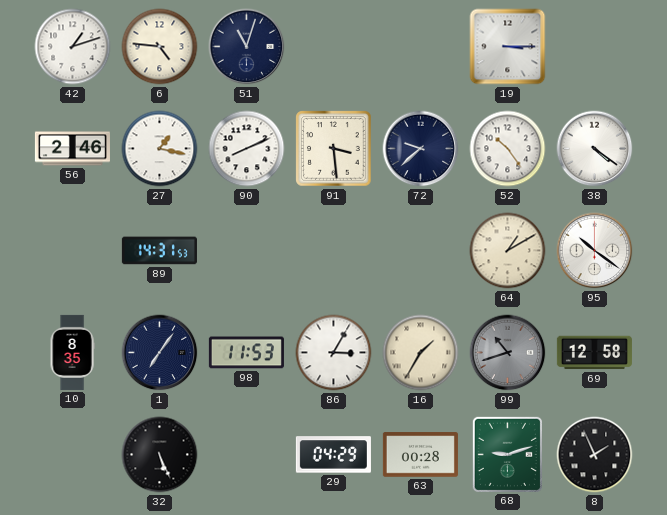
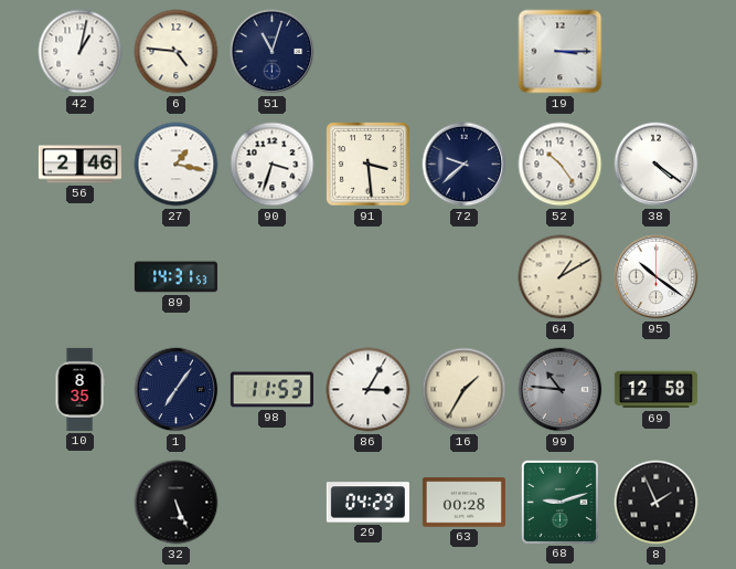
42: 1:12 -> 1:02 (81, 52)
90: 8:11 -> 3:33 (273, 165)
99: 10:42 -> 10:46 (561, 390)
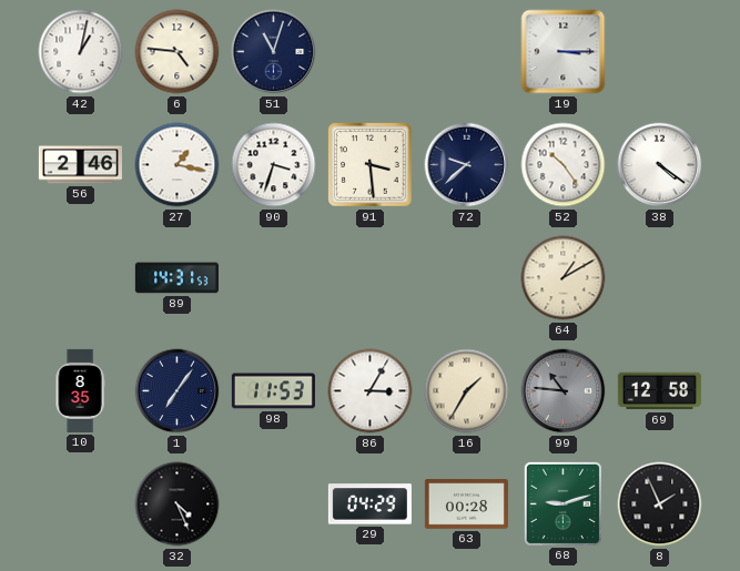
95: 10:21 -> none (657, 277)
32: 5:26 -> 4:26 (178, 504)
